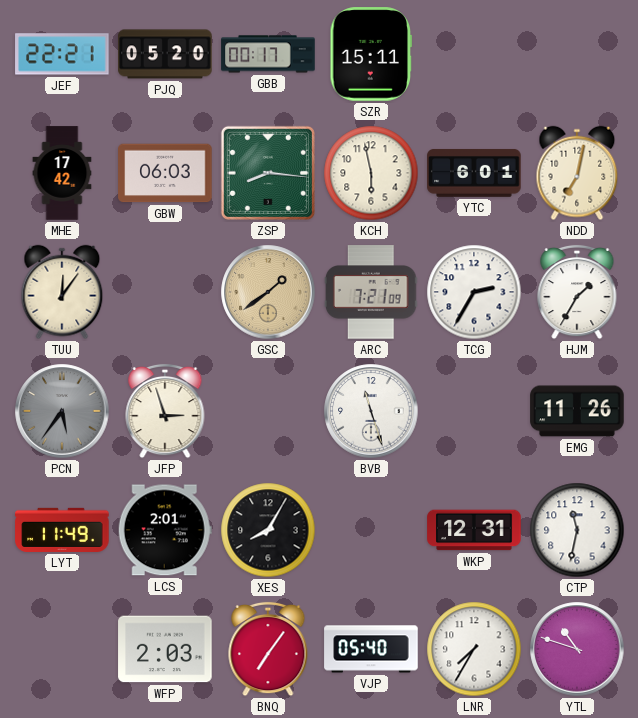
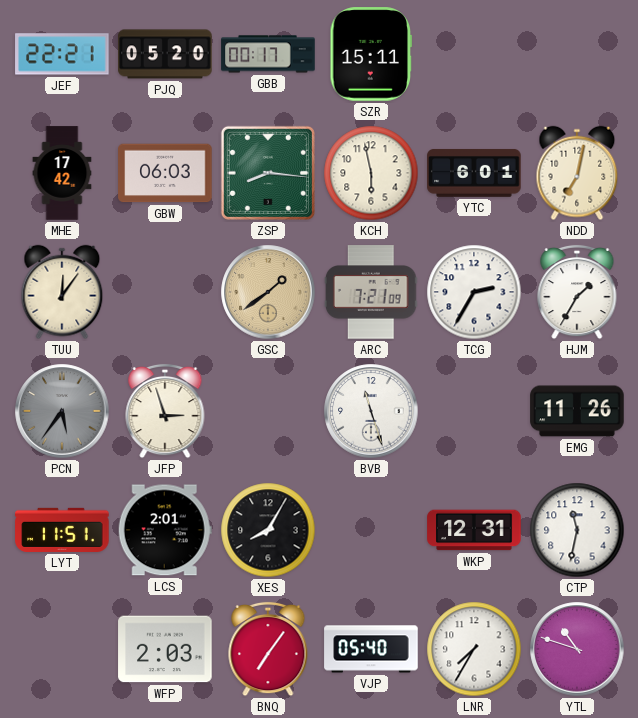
LYT: 11:49 -> 11:51 (62, 530)
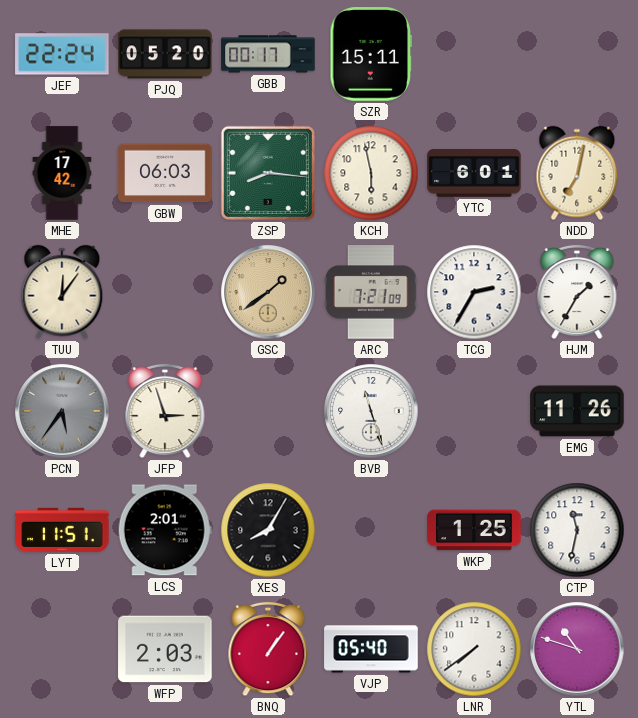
JEF: 22:21 -> 22:24 (62, 54)
WKP: 12:31 -> 1:25 (474, 530)
BNQ: 7:06 -> 1:06 (268, 649)
LNR: 7:35 -> 7:39 (474, 649)
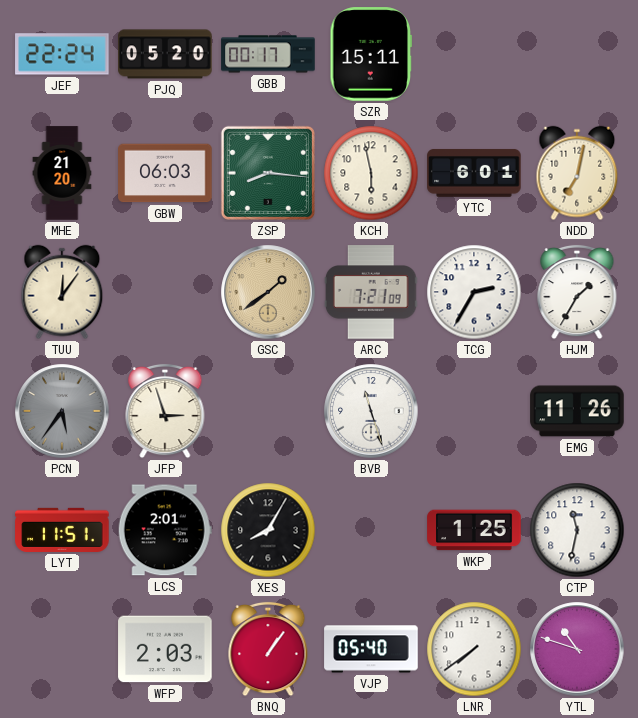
MHE: 17:42 -> 21:20 (62, 173)
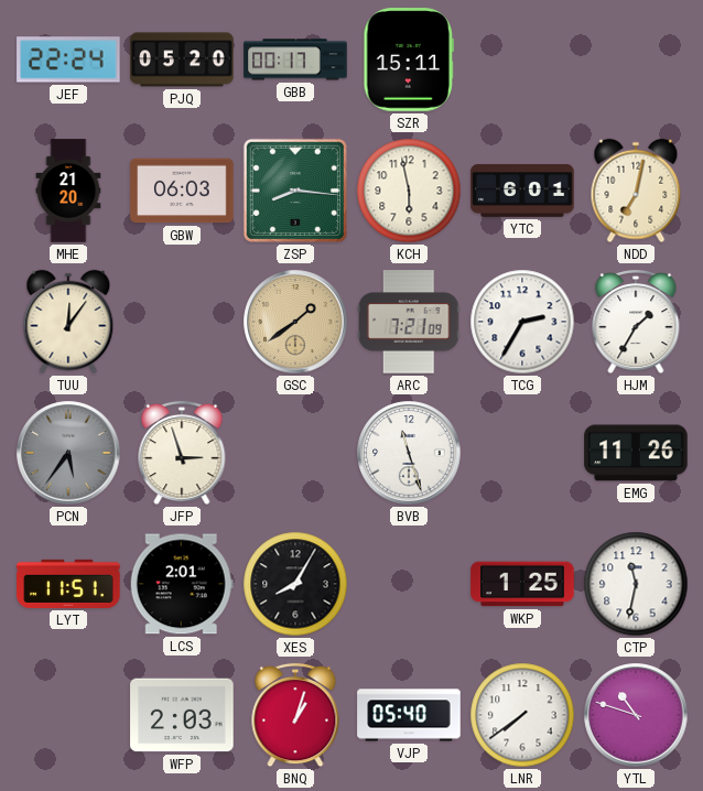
BNQ: 1:06 -> 1:03 (295, 715)
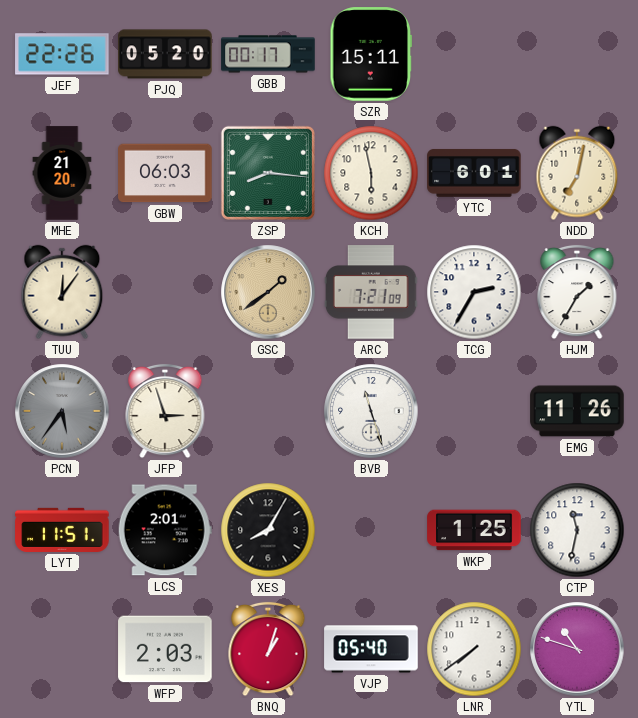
JEF: 22:24 -> 22:26 (62, 54)
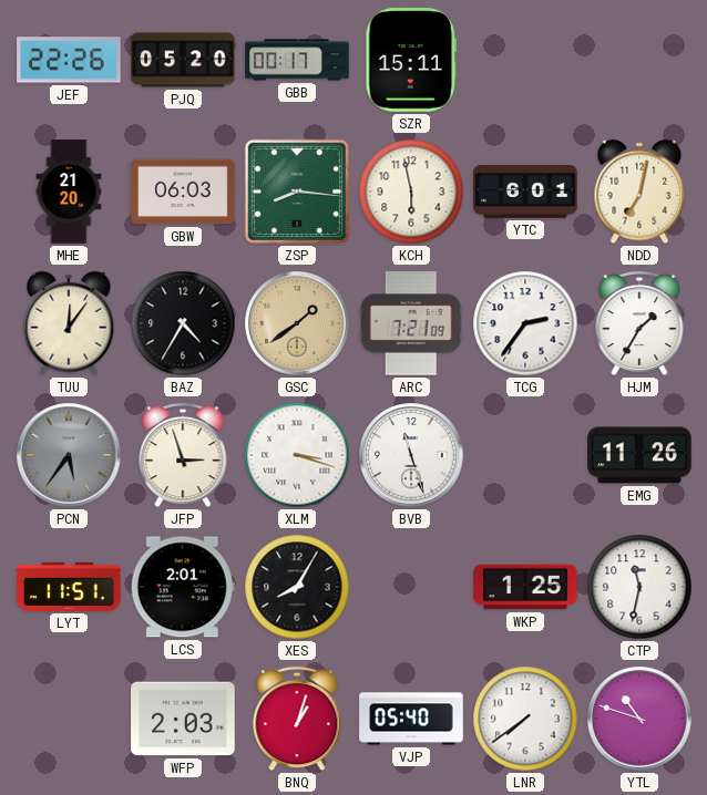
BAZ: none -> 4:35 (183, 323)
TCG: 2:35 -> 2:36 (525, 323)
XLM: none -> 3:18 (297, 455)
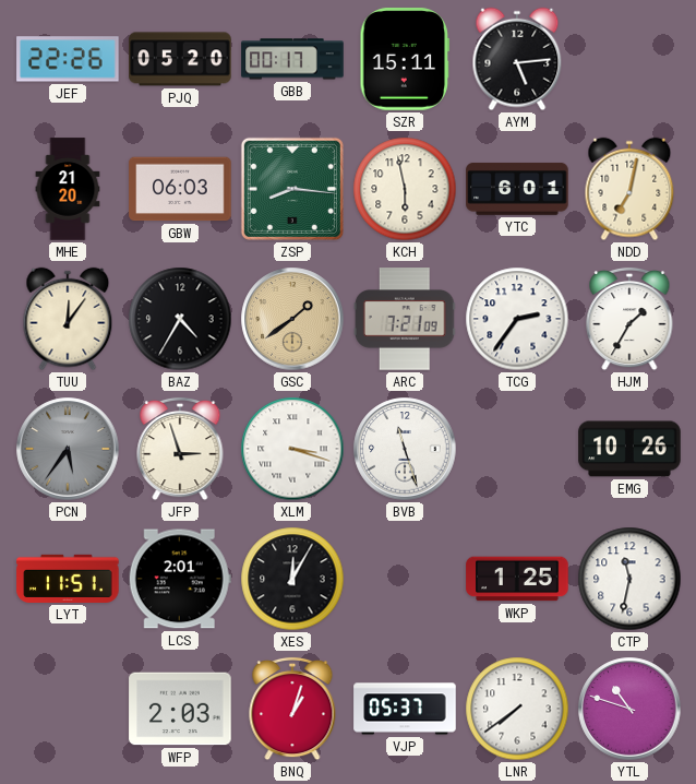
AYM: none -> 5:14 (517, 59)
EMG: 11:26 -> 10:26 (629, 449)
XES: 8:05 -> 12:05 (292, 579)
VJP: 05:40 -> 05:37 (405, 709)
